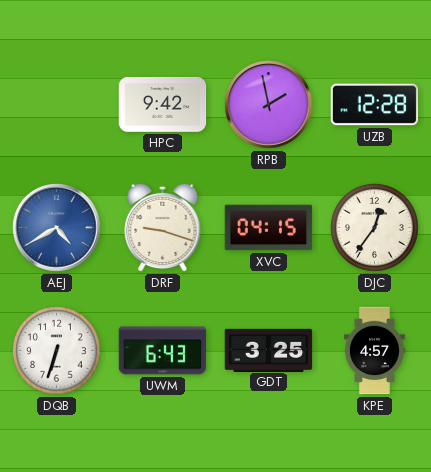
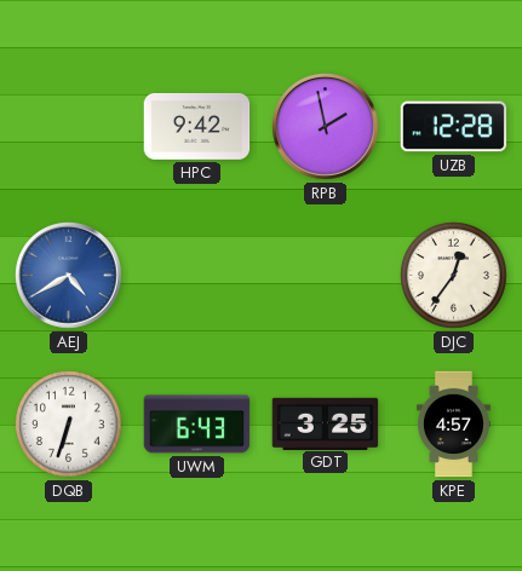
DRF: 9:18 -> none (163, 227)
XVC: 04:15 -> none (269, 228)
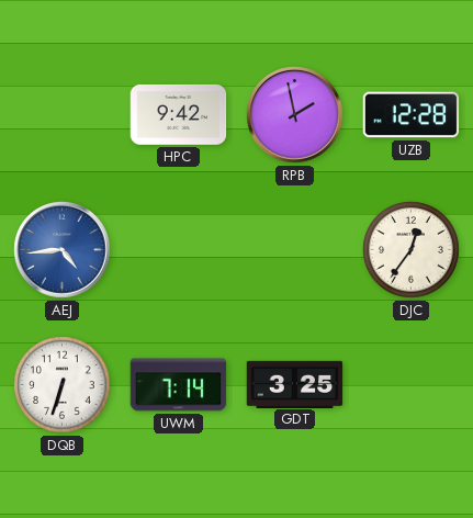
AEJ: 4:40 -> 4:44 (63, 250)
UWM: 6:43 -> 7:14 (179, 385)
KPE: 4:57 -> none (453, 425)
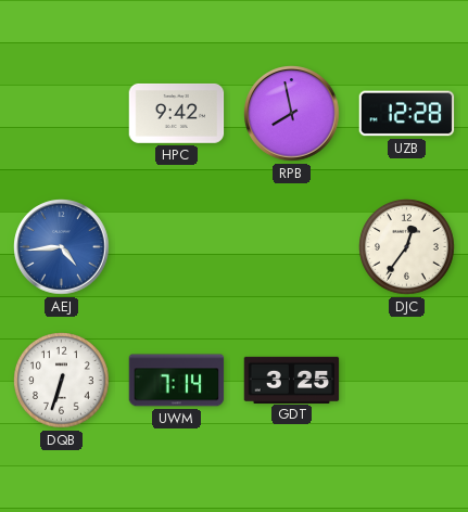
RPB: 1:58 -> 7:58 (292, 114)
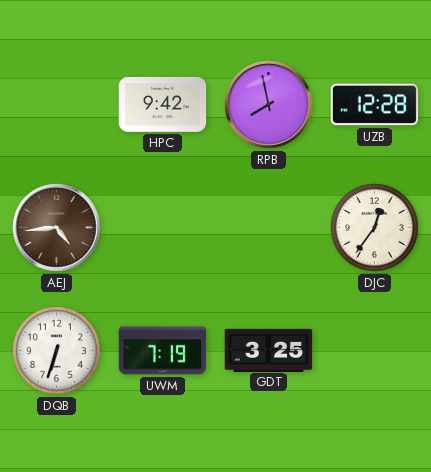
AEJ dial: blue -> brown (57, 228)
UWM: 7:14 -> 7:19 (163, 351)
